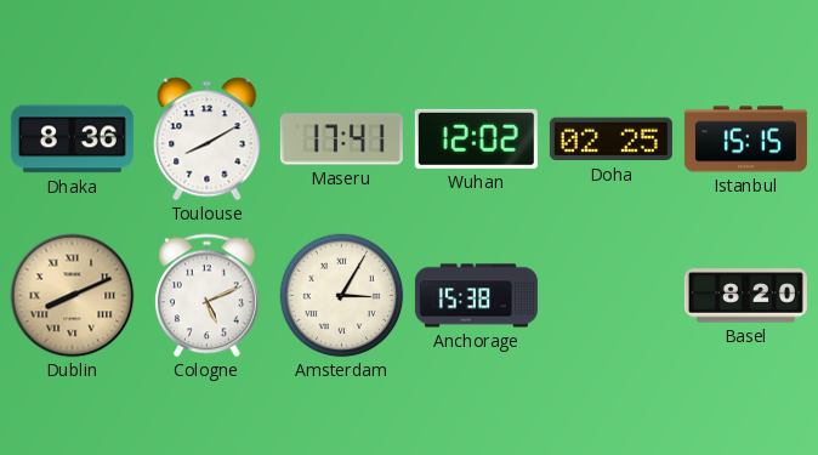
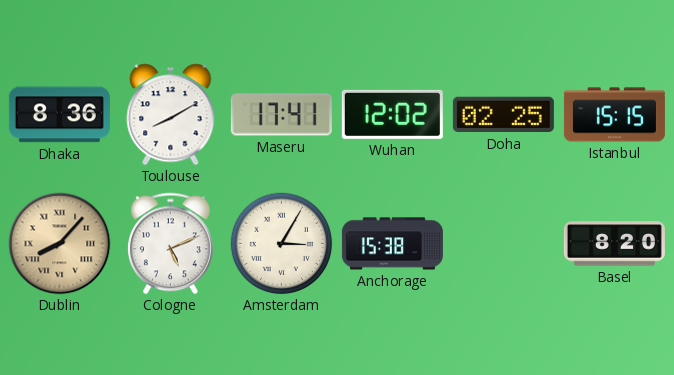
Dublin: 8:11 -> 8:07 (60, 244)
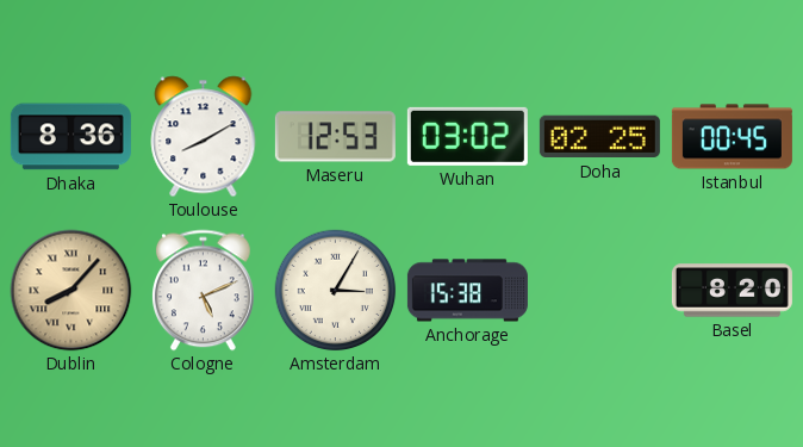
Maseru: 17:41 -> 12:53 (335, 137)
Wuhan: 12:02 -> 03:02 (467, 136)
Istanbul: 15:15 -> 00:45 (732, 137)
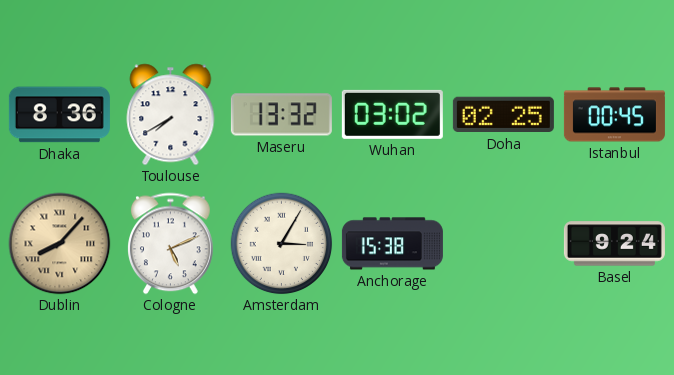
Toulouse: 8:10 -> 7:40 (171, 115)
Maseru: 12:53 -> 13:32 (281, 115)
Basel: 8:20 -> 9:24 (614, 244)
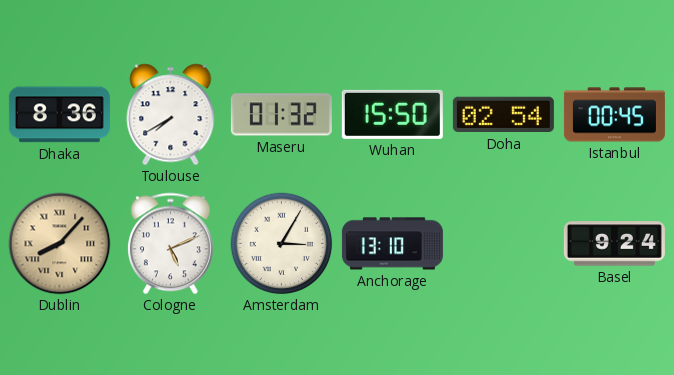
Maseru: 13:32 -> 01:32 (281, 115)
Wuhan: 03:02 -> 15:50 (392, 114)
Doha: 02:25 -> 02:54 (503, 115)
Anchorage: 15:38 -> 13:10 (392, 244)
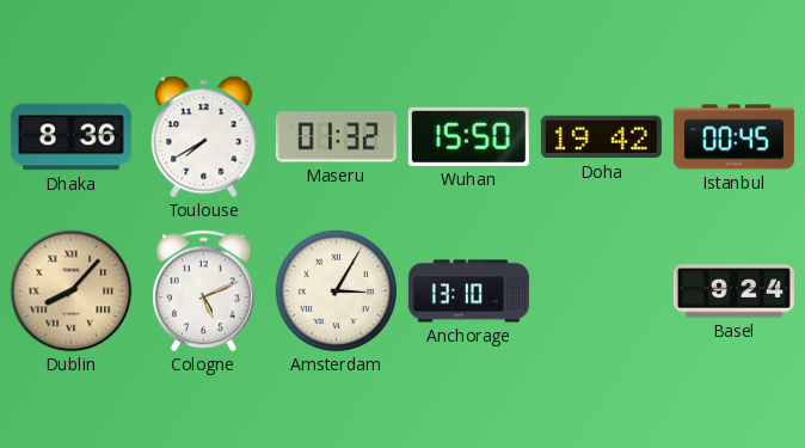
Doha: 02:54 -> 19:42 (601, 137)
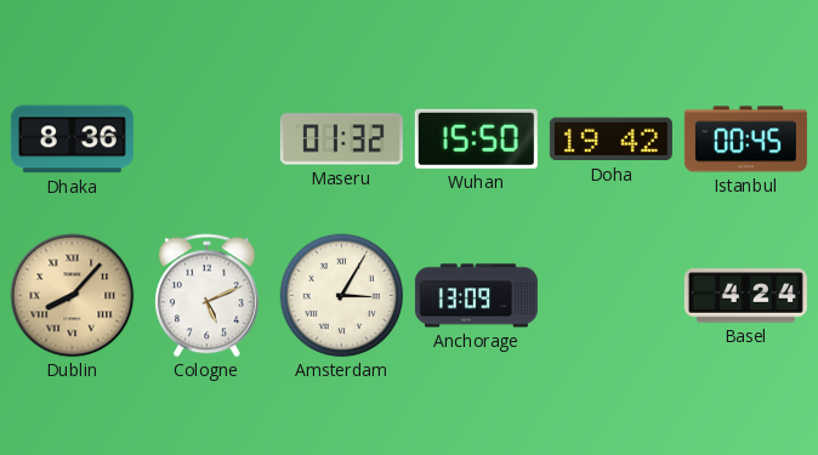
Toulouse: 7:40 -> none (204, 137)
Anchorage: 13:10 -> 13:09 (476, 296)
Basel: 9:24 -> 4:24 (745, 296)
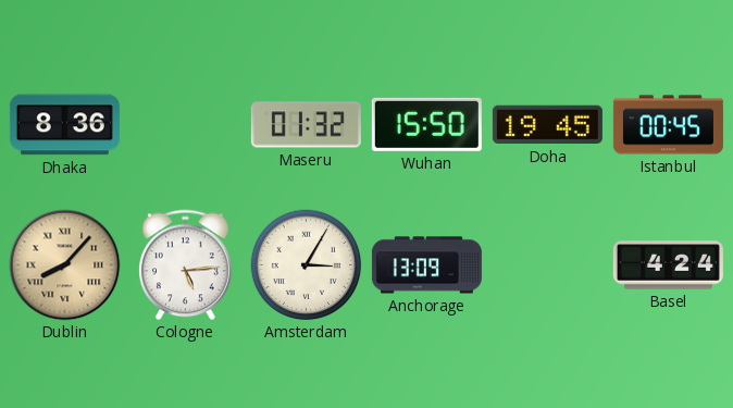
Doha: 19:42 -> 19:45 (547, 125)
Cologne: 5:11 -> 5:14 (186, 265)
